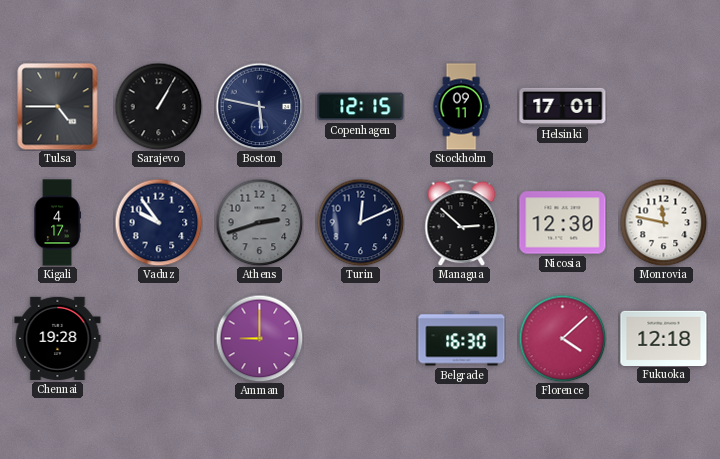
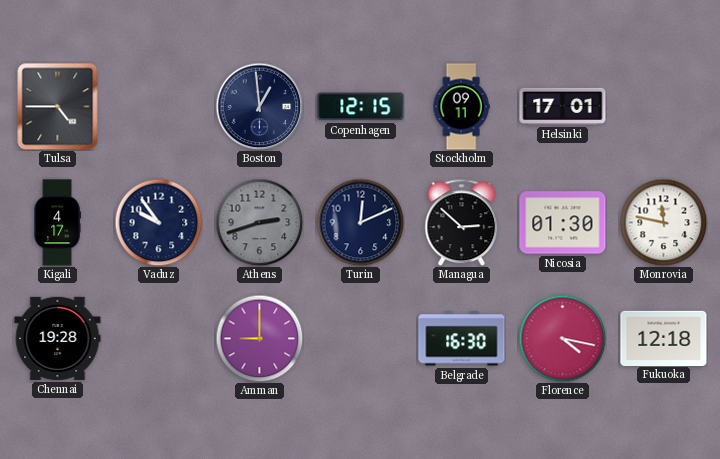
Sarajevo: 1:05 -> none (158, 106)
Boston: 5:47 -> 12:59 (259, 106)
Nicosia: 12:30 -> 01:30 (563, 223)
Florence: 4:08 -> 4:17 (562, 338)
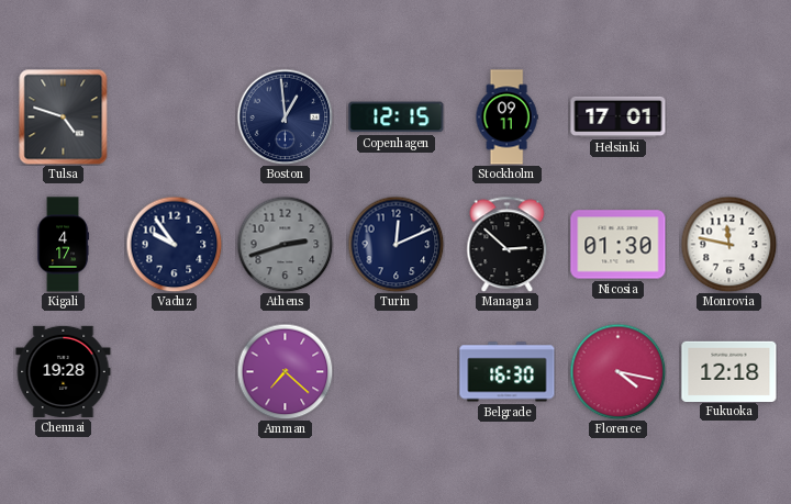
Tulsa: 4:45 -> 4:48 (64, 116)
Amman: 9:00 -> 7:22 (285, 371)
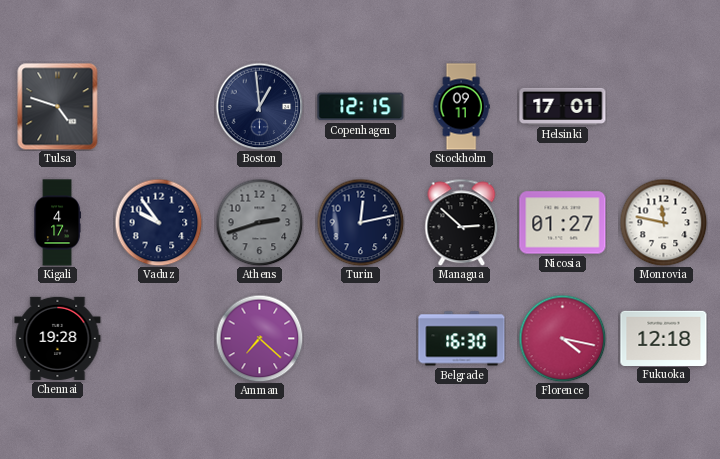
Turin: 12:11 -> 12:13 (360, 222)
Nicosia: 01:30 -> 01:27 (563, 223)
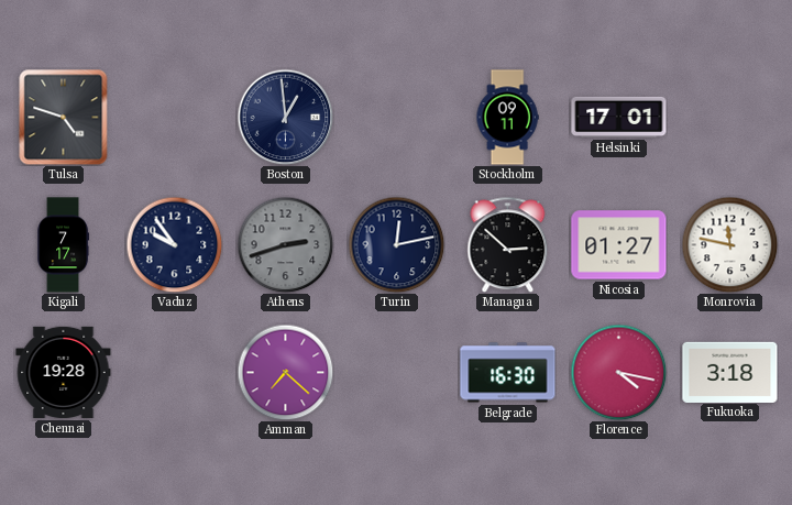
Copenhagen: 12:15 -> none (361, 107)
Kigali: 4:17 -> 7:17 (63, 245)
Fukuoka: 12:18 -> 3:18 (730, 372)
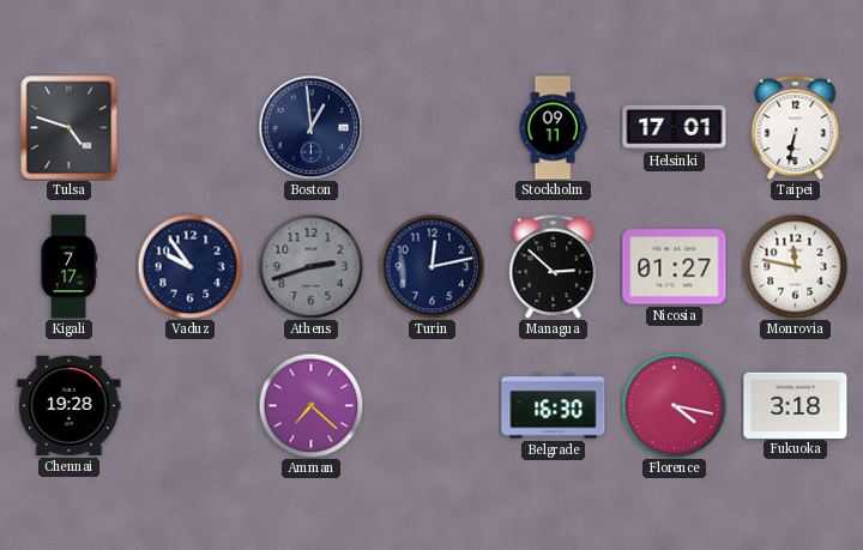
Taipei: none -> 6:32 (796, 127)
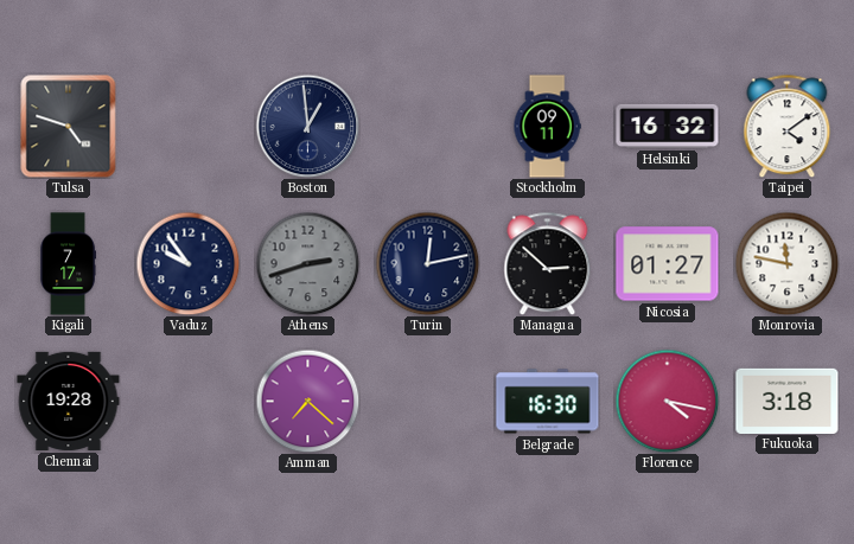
Helsinki: 17:01 -> 16:32 (668, 126)
Taipei: 6:32 -> 4:09 (788, 126)
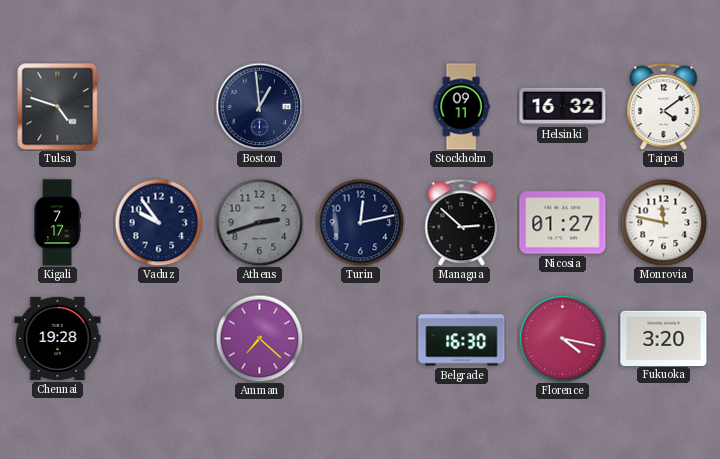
Fukuoka: 3:18 -> 3:20 (664, 338)
